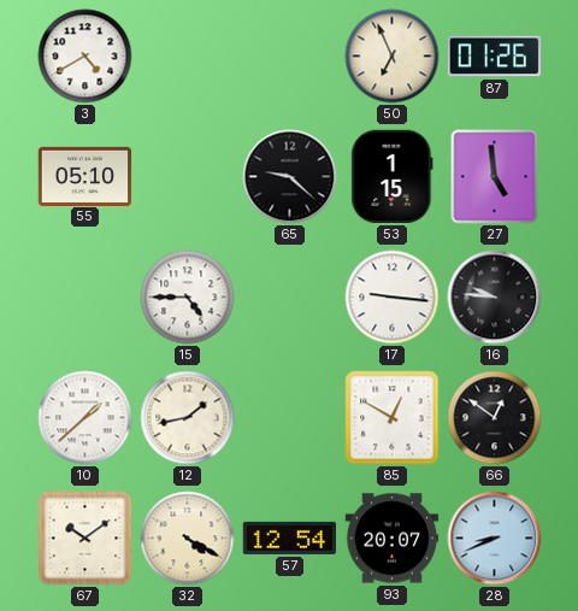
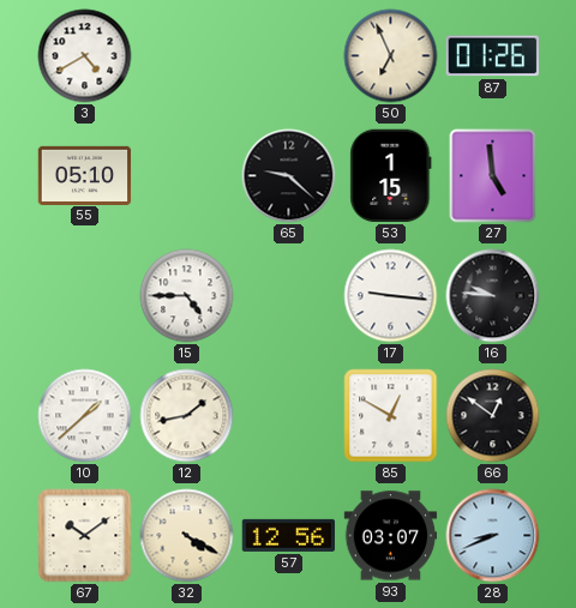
57: 12:54 -> 12:56 (289, 535)
93: 20:07 -> 03:07 (391, 536)
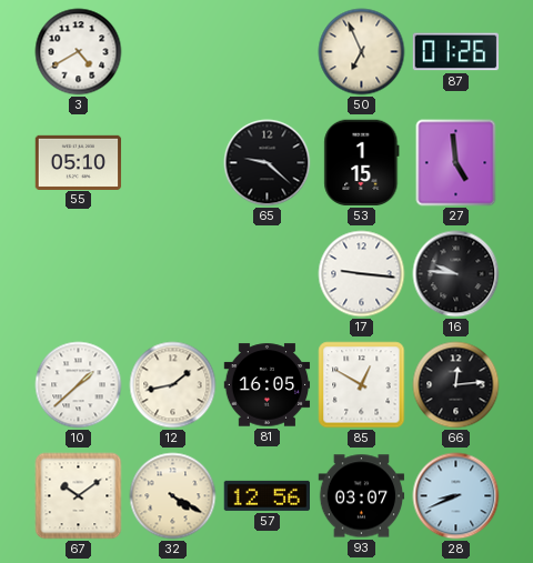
15: 4:45 -> none (187, 296)
81: none -> 16:05 (268, 385)
66: 12:51 -> 12:14 (456, 385)
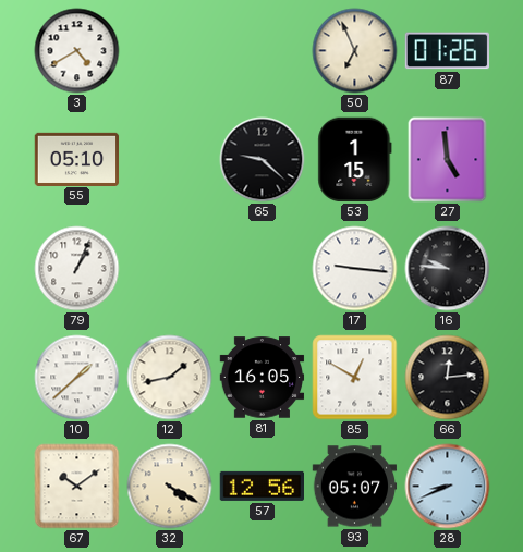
79: none -> 1:04 (77, 269)
93: 03:07 -> 05:07 (355, 487)
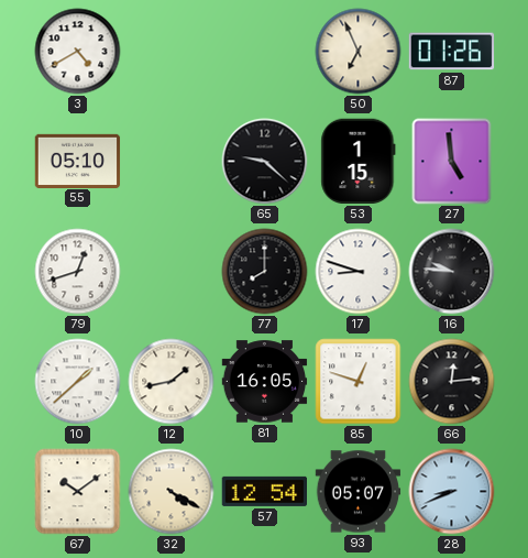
79: 1:04 -> 12:42 (78, 272)
77: none -> 8:00 (265, 272)
17: 9:16 -> 8:48 (359, 272)
85: 12:50 -> 12:48 (359, 382)
57: 12:56 -> 12:54 (265, 491)
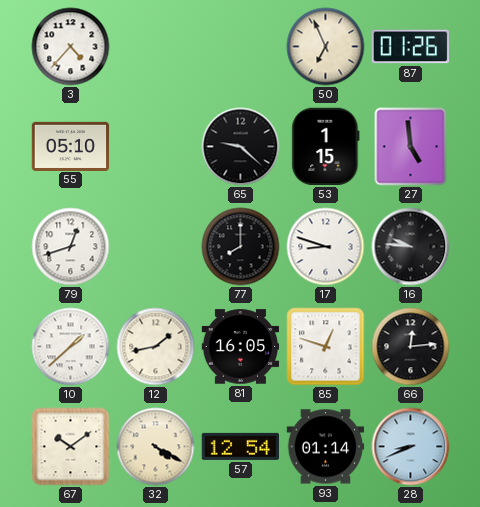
3: 4:40 -> 4:37 (71, 47)
93: 05:07 -> 01:14 (326, 447)
